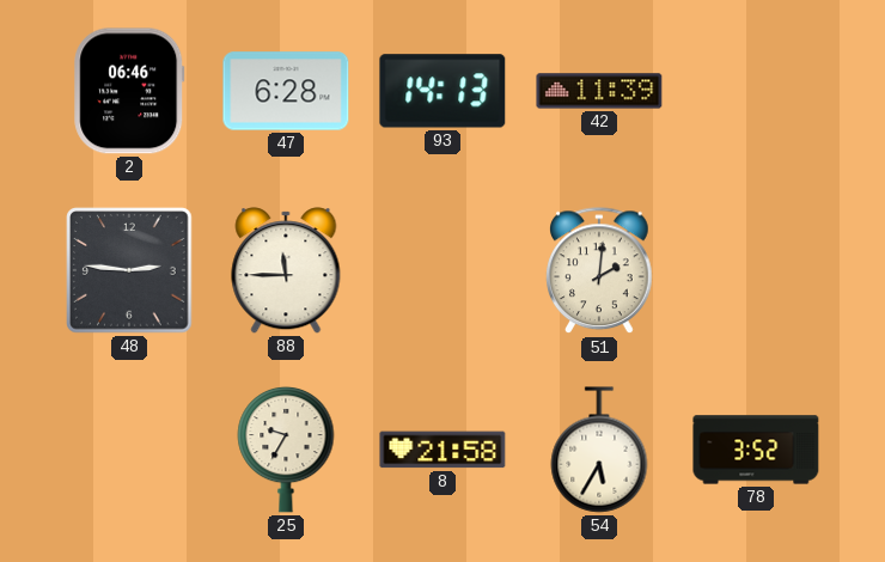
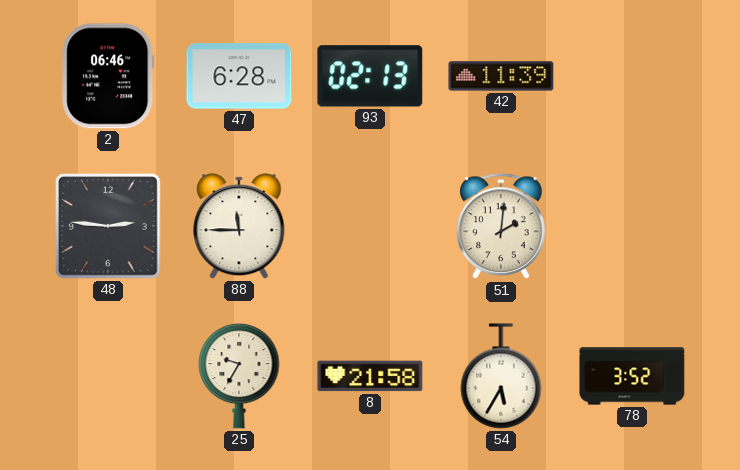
93: 14:13 -> 02:13 (370, 76)
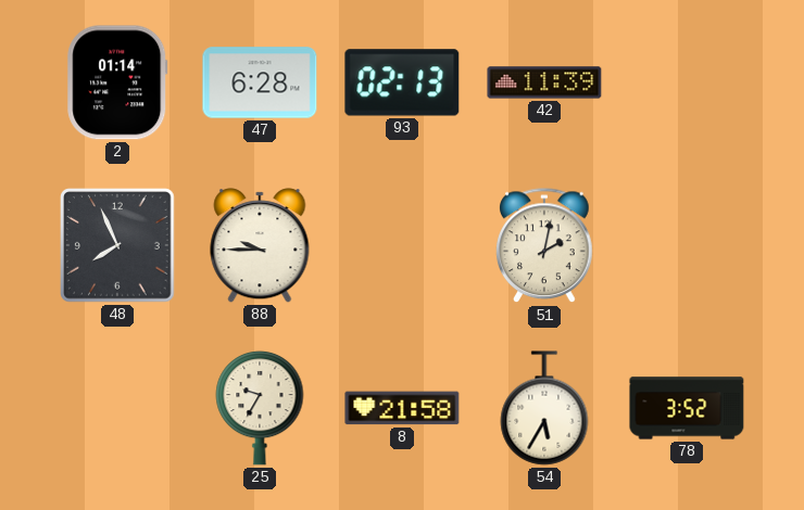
2: 06:46 -> 01:14 (117, 82)
48: 2:46 -> 7:56 (117, 245)
88: 11:45 -> 9:45 (260, 245)
51: 2:01 -> 2:02 (544, 246)
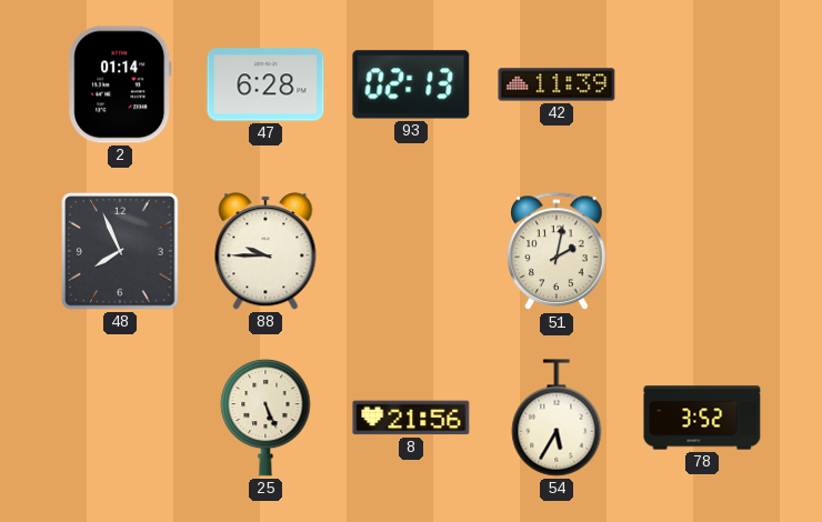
25: 9:35 -> 5:26 (265, 418)
8: 21:58 -> 21:56 (411, 418)
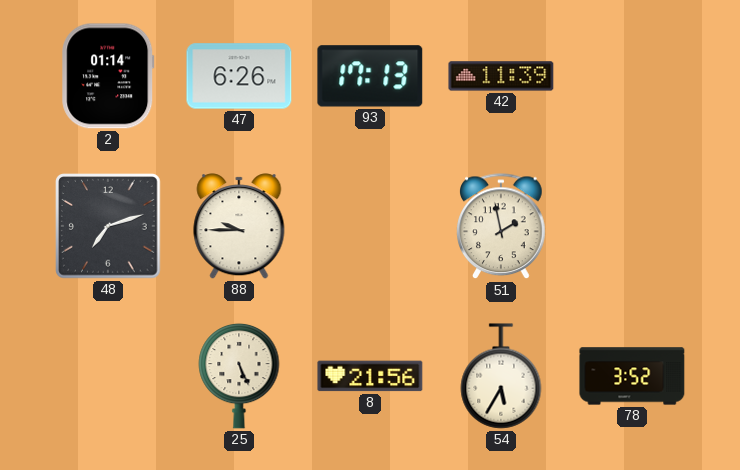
47: 6:28 -> 6:26 (239, 76)
93: 02:13 -> 17:13 (370, 76)
48: 7:56 -> 7:12 (108, 226)
51: 2:02 -> 1:58 (501, 227)
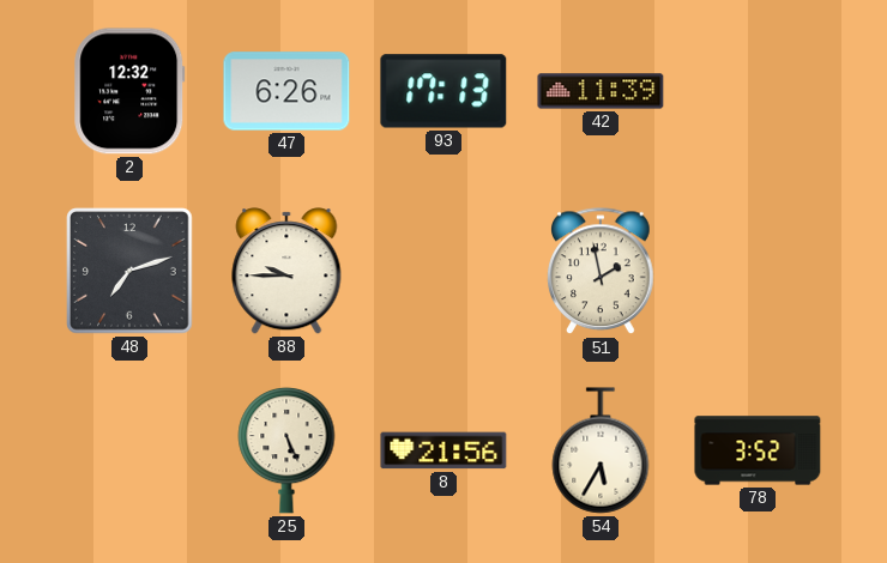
2: 01:14 -> 12:32 (129, 91)
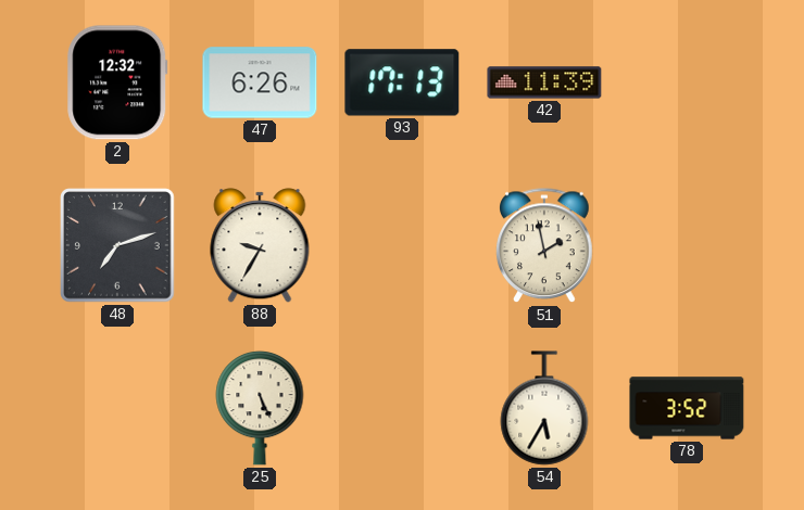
88: 9:45 -> 9:35 (260, 245)
8: 21:56 -> none (444, 450)
